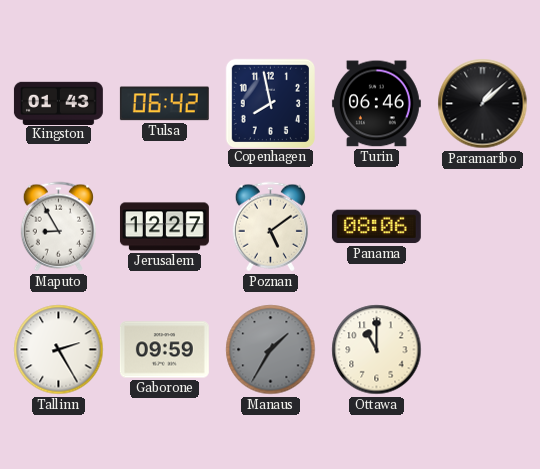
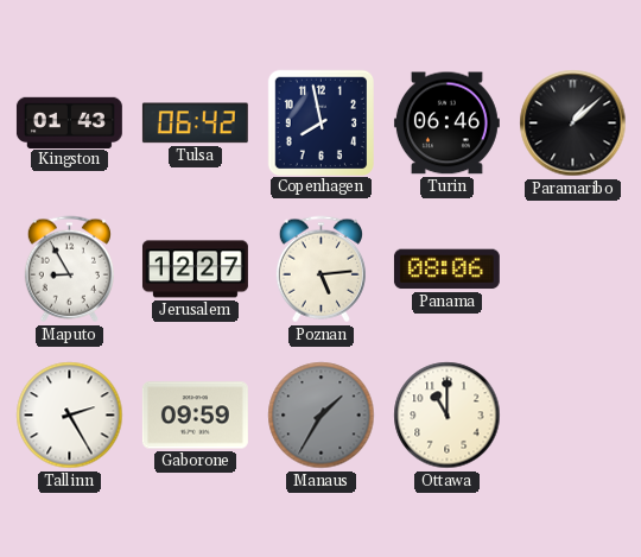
Poznan: 5:09 -> 5:14 (320, 270)
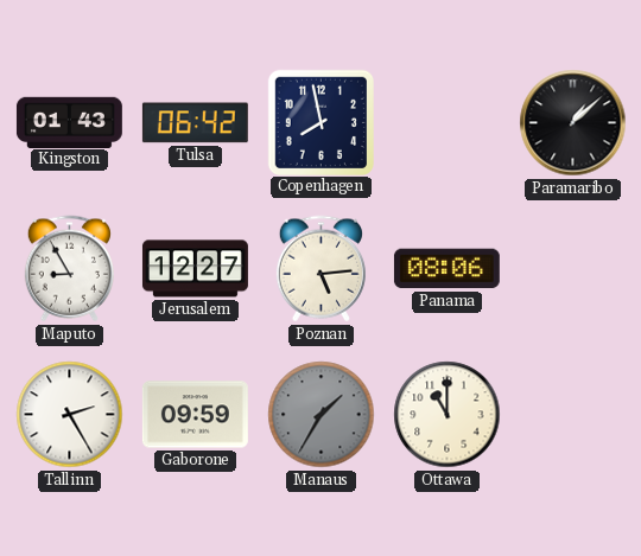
Turin: 06:46 -> none (446, 124)
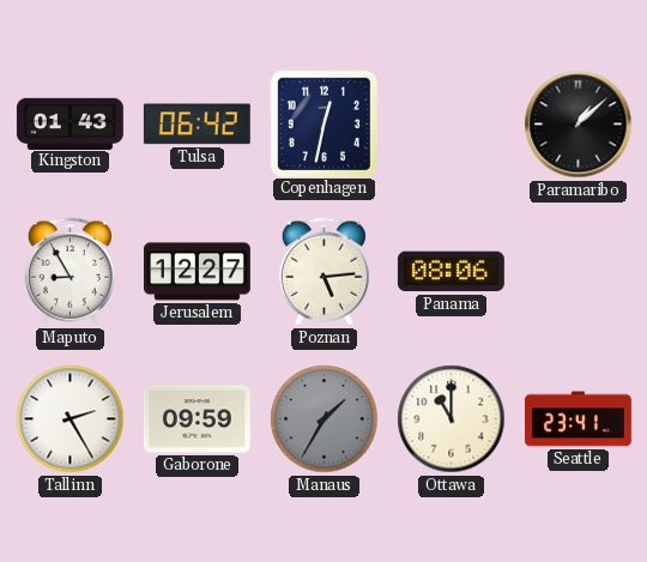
Copenhagen: 7:58 -> 12:32 (323, 123)
Seattle: none -> 23:41 (578, 419)
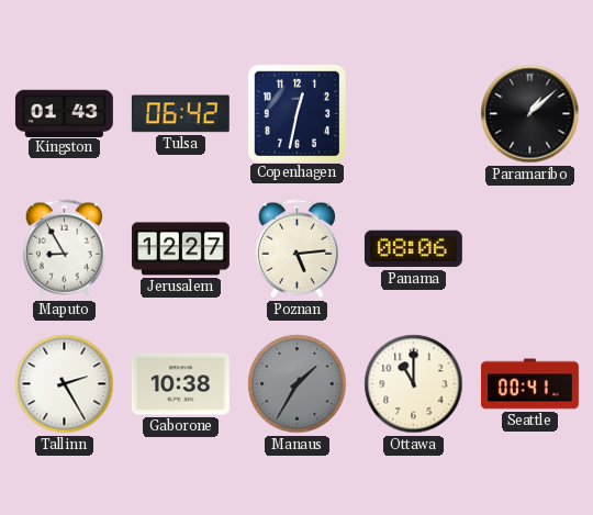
Gaborone: 09:59 -> 10:38 (180, 384)
Seattle: 23:41 -> 00:41 (529, 384)
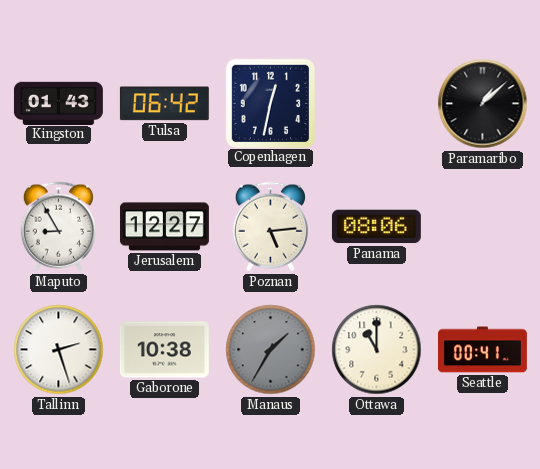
Tallinn: 2:25 -> 2:27 (59, 350)
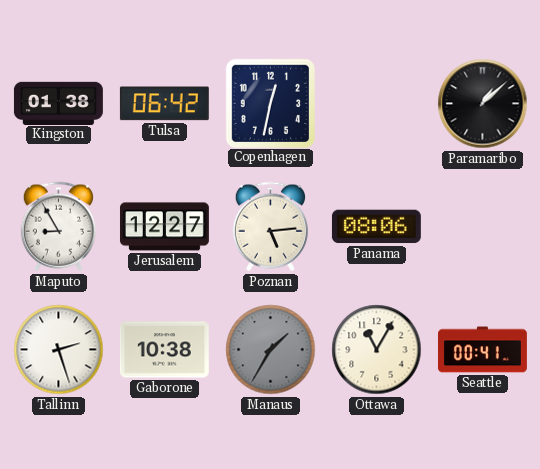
Kingston: 01:43 -> 01:38 (58, 103)
Ottawa: 11:00 -> 11:05 (377, 350)
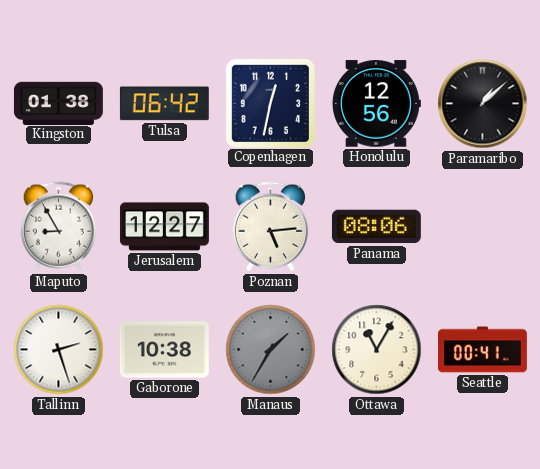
Honolulu: none -> 12:56 (376, 104)
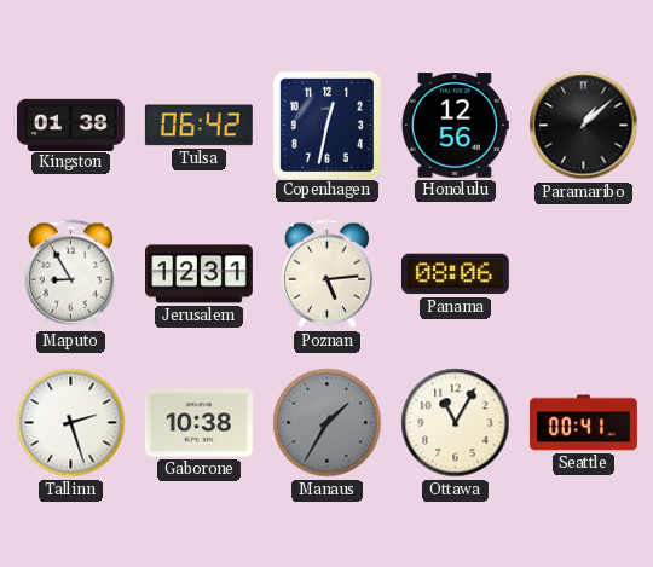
Jerusalem: 12:27 -> 12:31 (198, 274)
